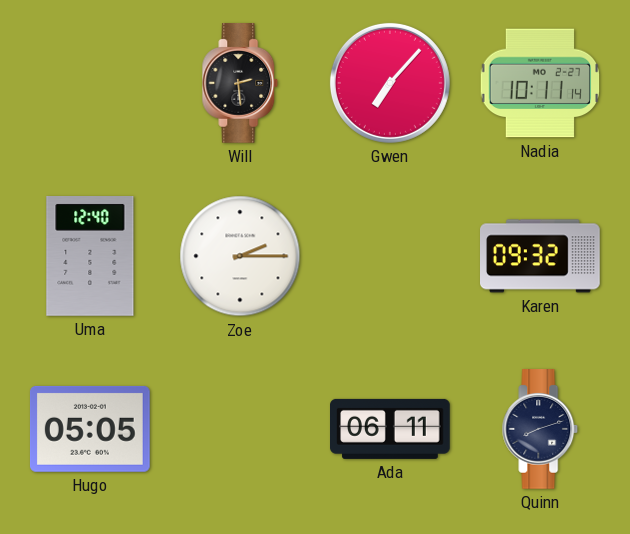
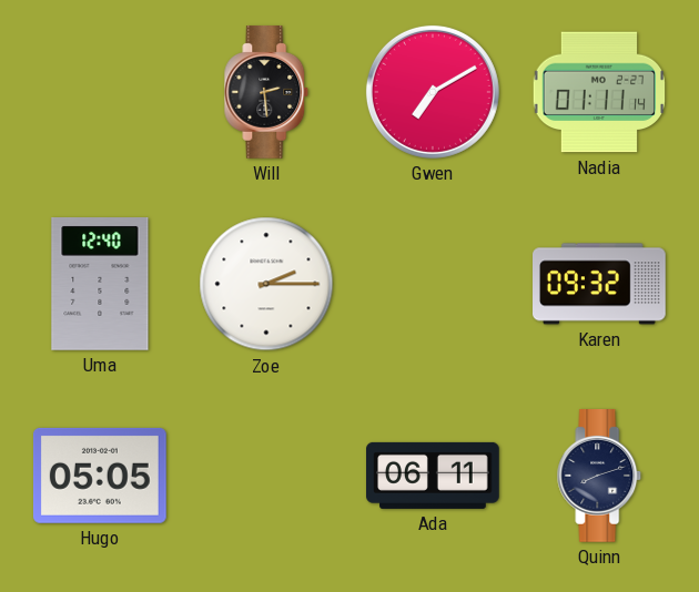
Gwen: 7:07 -> 7:10 (433, 92)
Nadia: 10:11 -> 01:11 (599, 92)
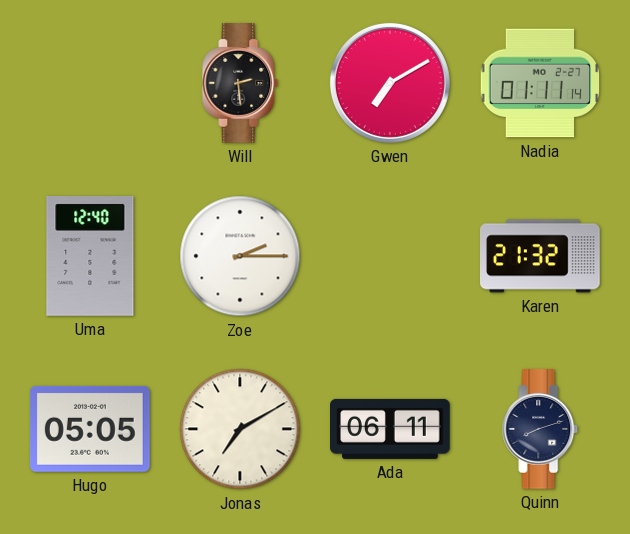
Karen: 09:32 -> 21:32 (541, 256)
Jonas: none -> 7:10 (240, 429)
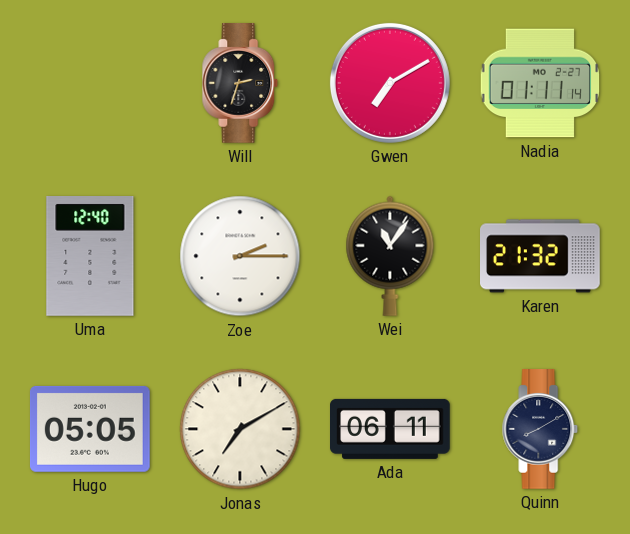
Will: 2:29 -> 2:33 (240, 84)
Wei: none -> 11:06 (390, 256)
Quinn: 8:12 -> 8:10 (540, 430)
